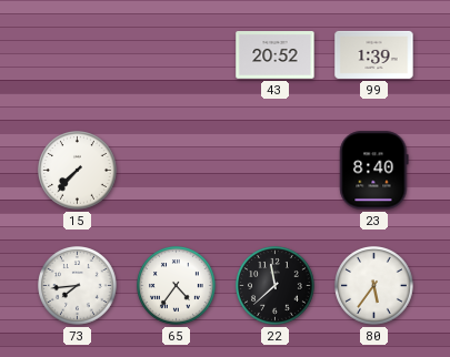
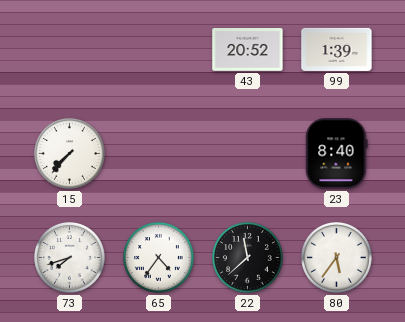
73: 7:44 -> 7:42 (70, 258)
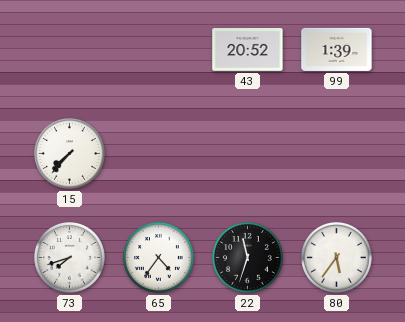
23: 8:40 -> none (337, 154)
22: 11:38 -> 11:33 (248, 258)
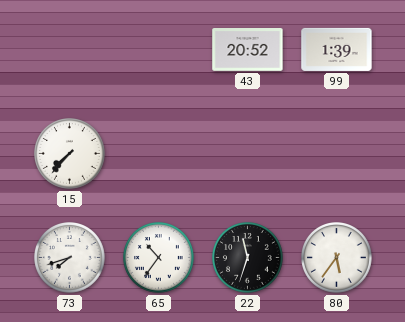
65: 4:36 -> 10:36 (159, 258)
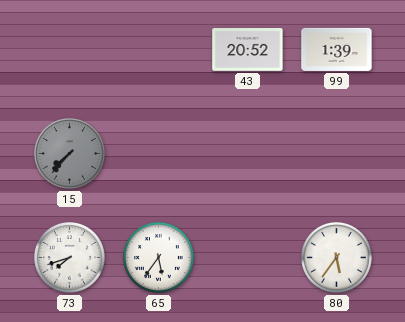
15 dial: white -> grey (70, 154)
65: 10:36 -> 5:36 (159, 258)
22: 11:33 -> none (248, 258)
